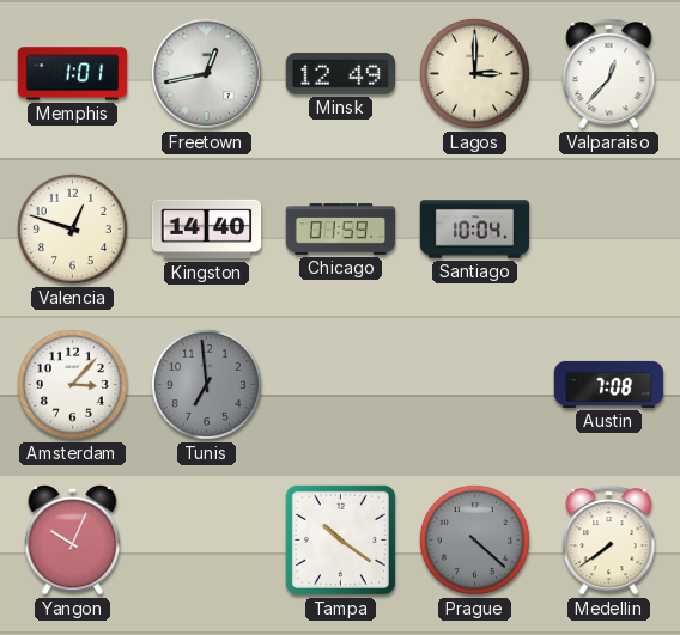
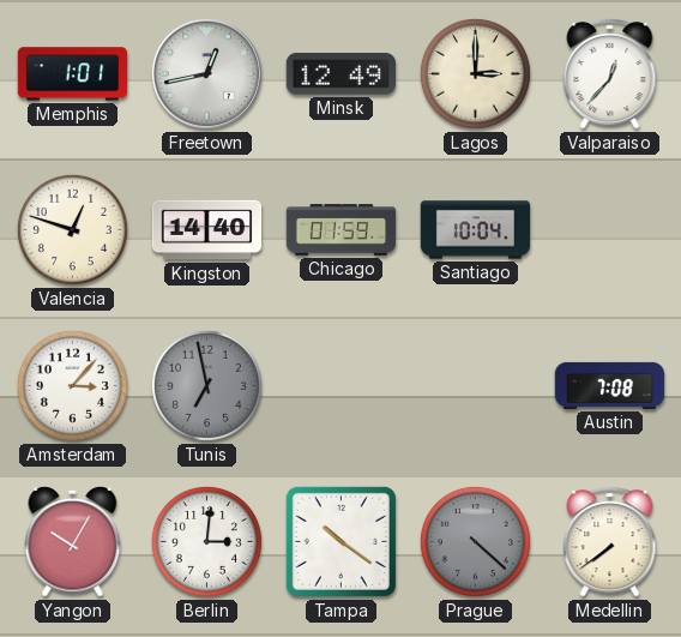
Tunis: 6:59 -> 6:58 (206, 385)
Yangon: 10:04 -> 10:05 (73, 541)
Berlin: none -> 3:01 (206, 541)
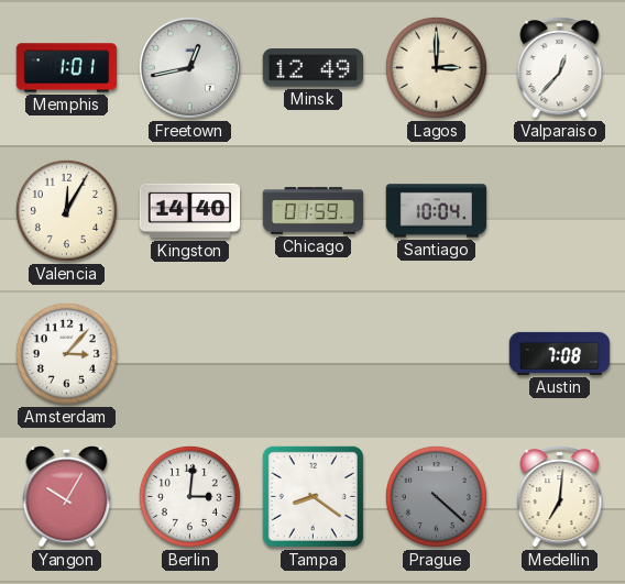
Valencia: 12:48 -> 12:05 (66, 210)
Tunis: 6:58 -> none (206, 385)
Tampa: 10:21 -> 8:21 (312, 496)
Medellin: 7:39 -> 7:01 (560, 497)
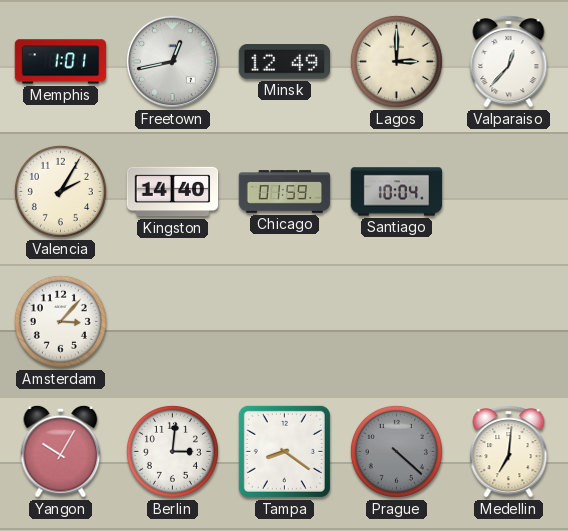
Valencia: 12:05 -> 2:05 (60, 191)
Austin: 7:08 -> none (560, 353)
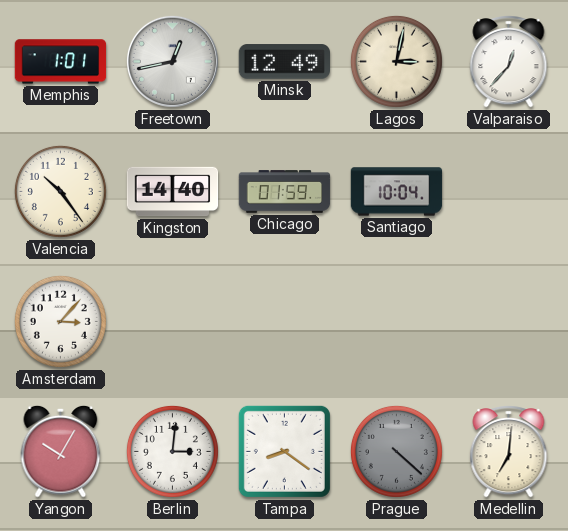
Lagos: 3:00 -> 3:02 (396, 61)
Valencia: 2:05 -> 10:24 (60, 191)
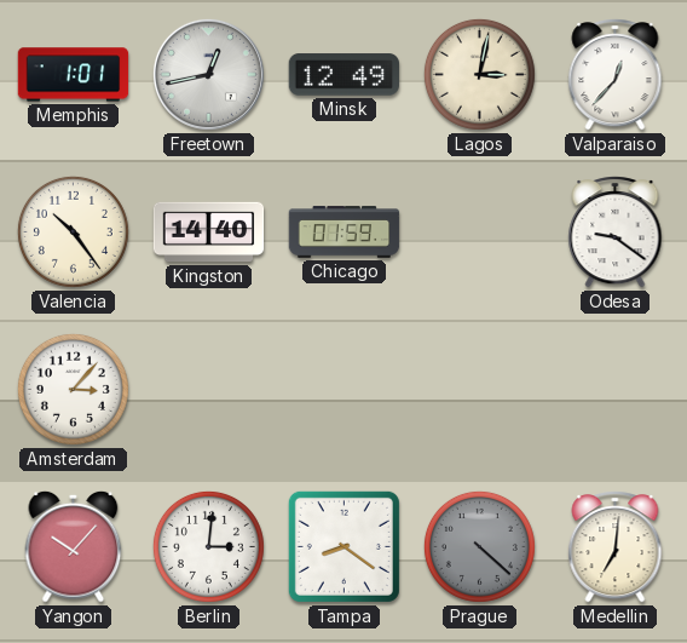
Santiago: 10:04 -> none (397, 192)
Odesa: none -> 9:21 (616, 232)
Yangon: 10:05 -> 10:07 (74, 546)
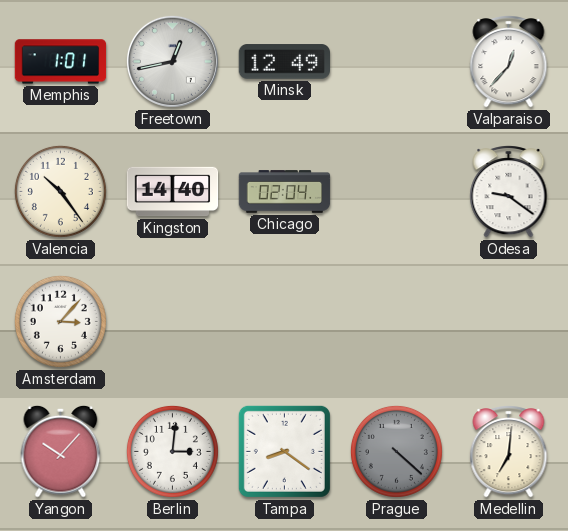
Lagos: 3:02 -> none (479, 74)
Chicago: 01:59 -> 02:04 (285, 192)
